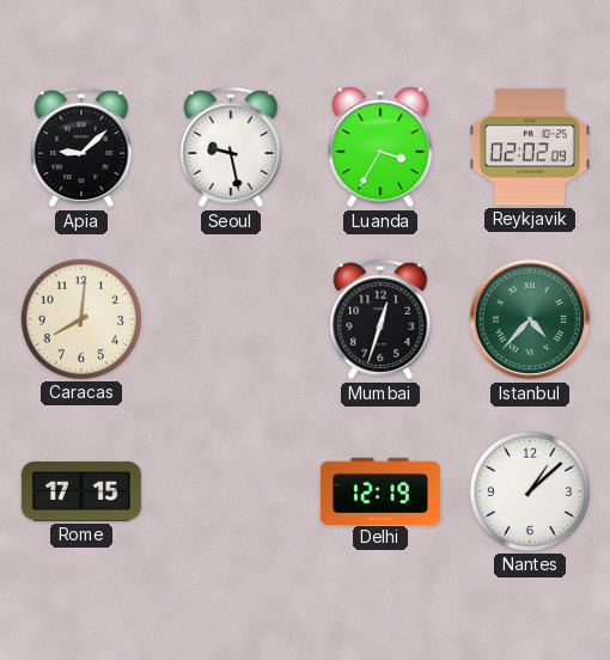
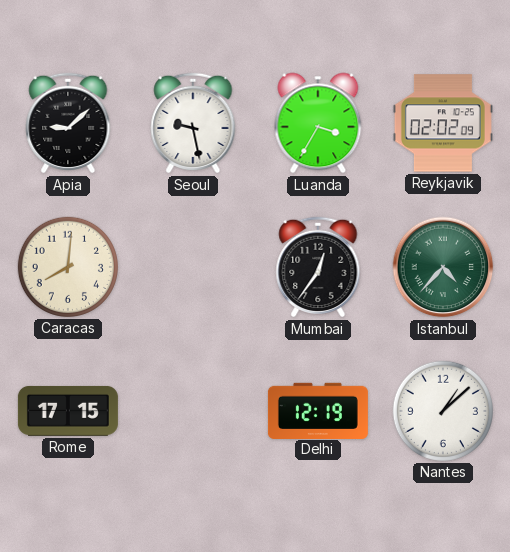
Mumbai: 12:33 -> 12:36 (318, 267)
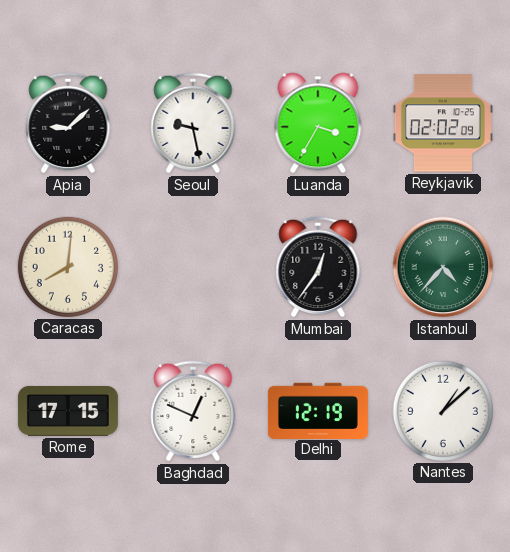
Baghdad: none -> 12:49 (193, 411)
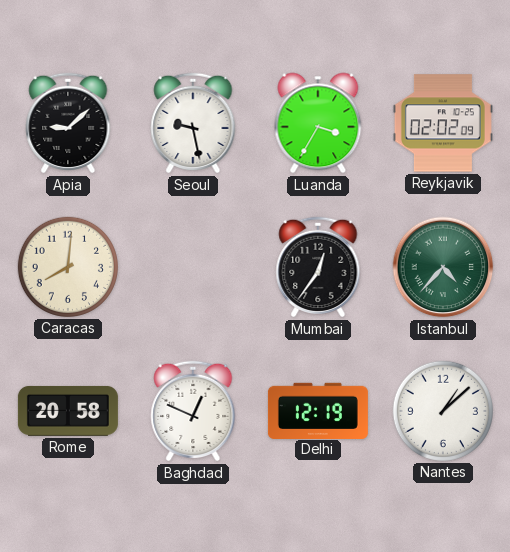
Rome: 17:15 -> 20:58 (68, 411)
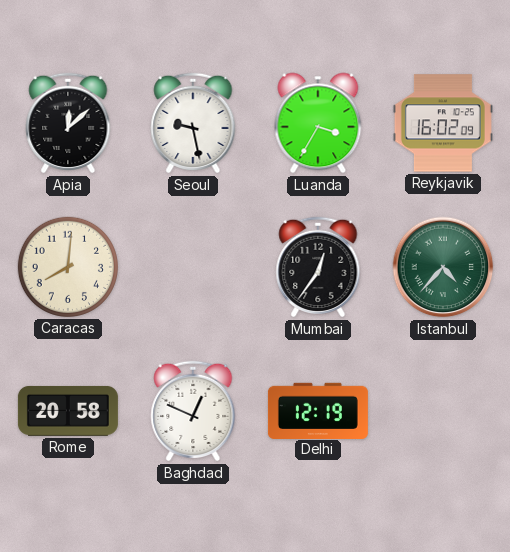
Apia: 9:08 -> 12:08 (68, 123)
Reykjavik: 02:02 -> 16:02 (443, 123)
Nantes: 1:08 -> none (443, 411)
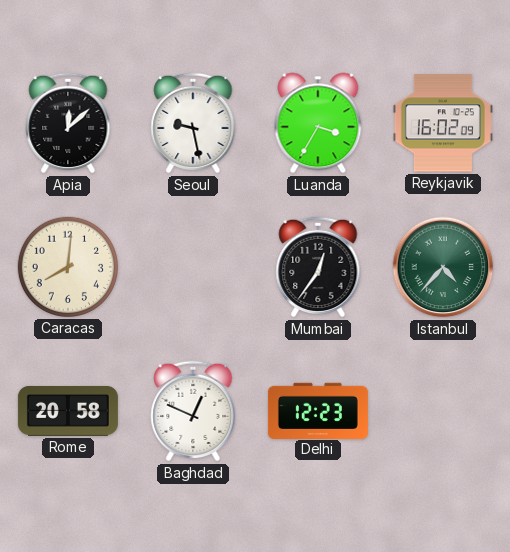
Delhi: 12:19 -> 12:23 (318, 410)
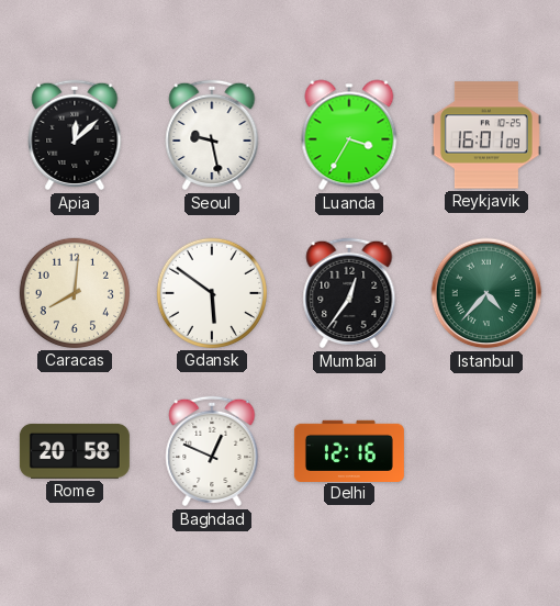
Reykjavik: 16:02 -> 16:01 (486, 135)
Gdansk: none -> 5:51 (212, 293)
Delhi: 12:23 -> 12:16 (349, 450)
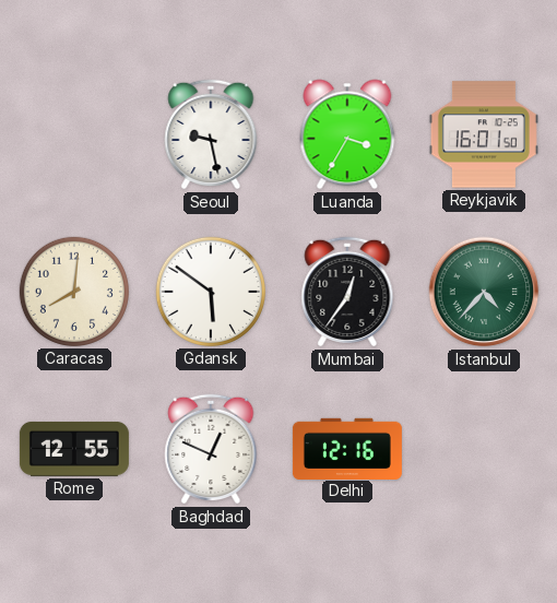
Apia: 12:08 -> none (75, 135)
Reykjavik: 16:01:09 -> 16:01:50 (484, 134)
Rome: 20:58 -> 12:55 (74, 449)
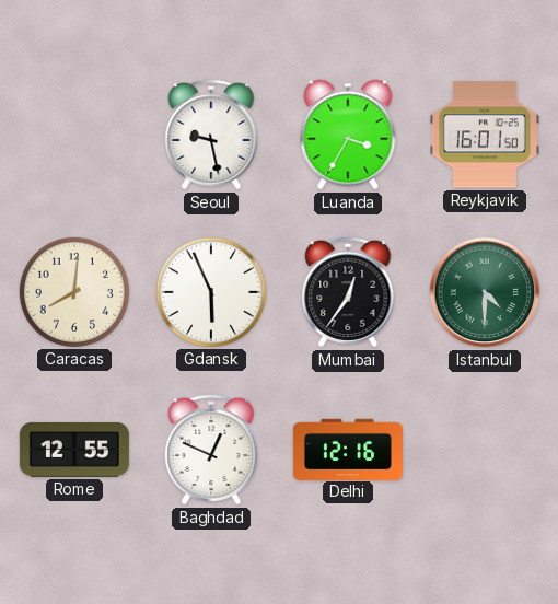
Gdansk: 5:51 -> 5:56 (211, 292)
Istanbul: 4:37 -> 4:30 (485, 292)
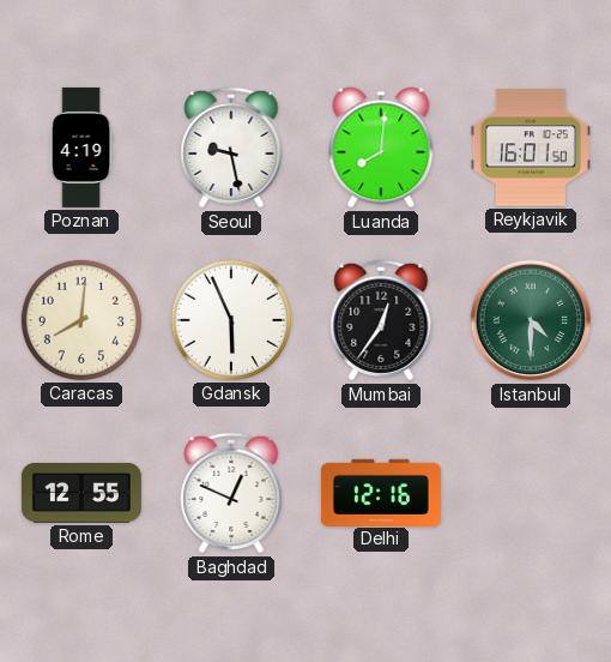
Poznan: none -> 4:19 (81, 148)
Luanda: 3:35 -> 8:01 (381, 148)
